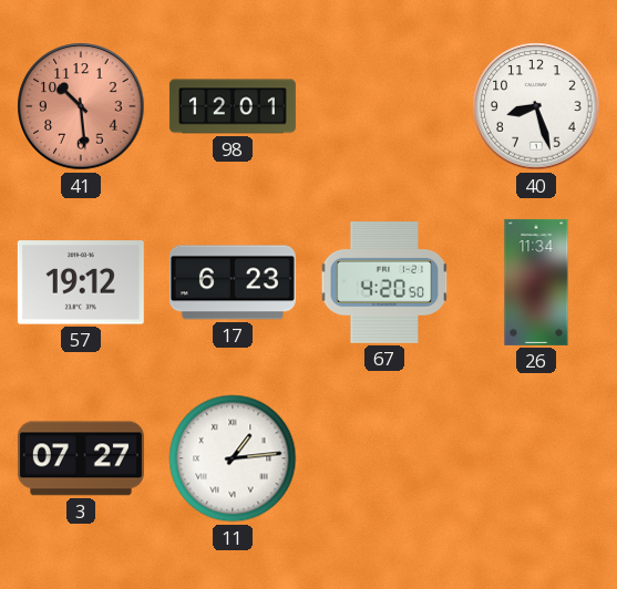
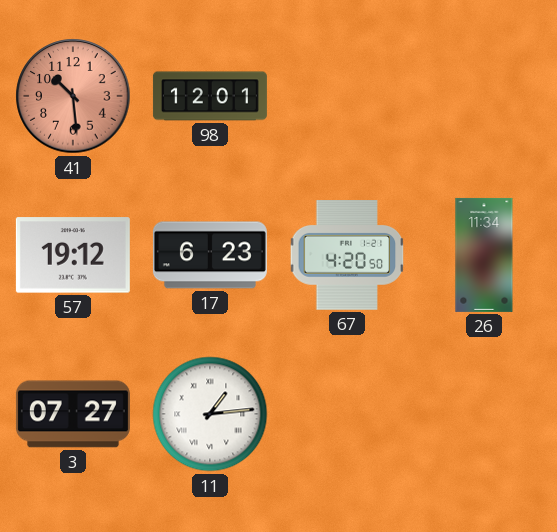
40: 8:27 -> none (536, 106)
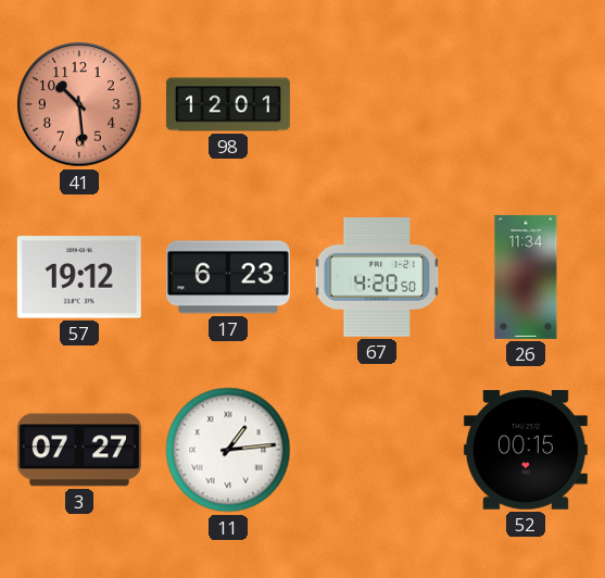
52: none -> 00:15 (526, 450)
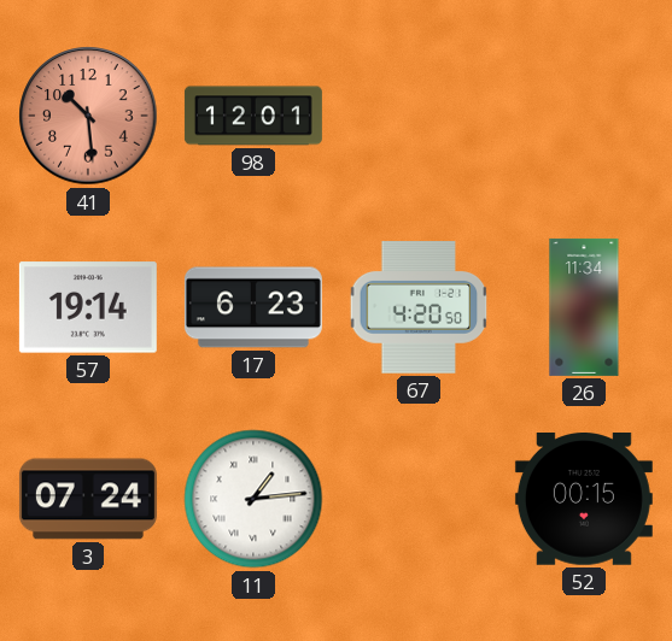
57: 19:12 -> 19:14 (88, 307)
3: 07:27 -> 07:24 (88, 499)
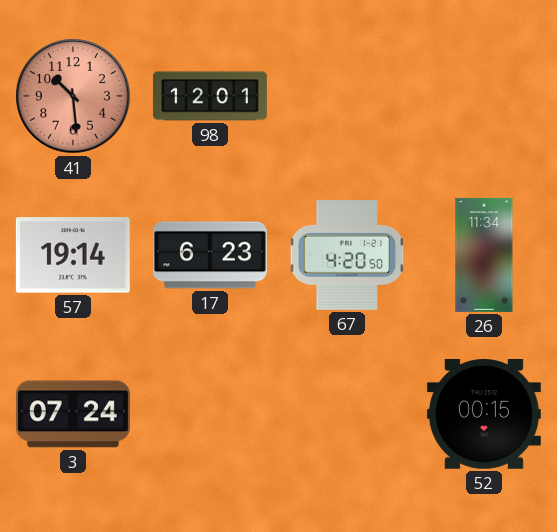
11: 1:14 -> none (253, 499)
